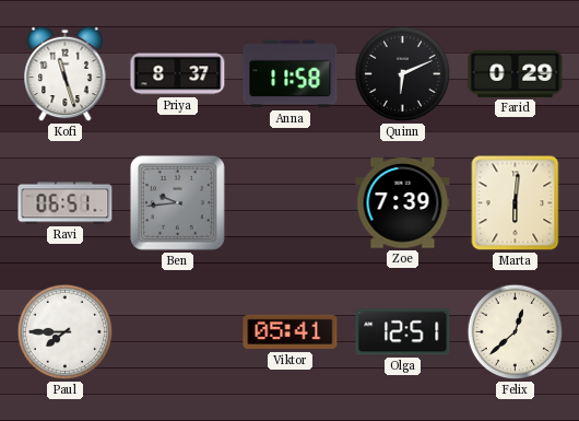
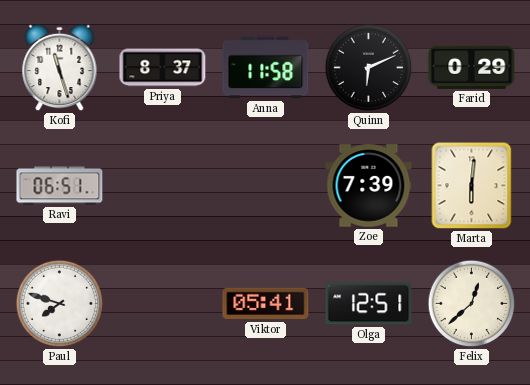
Ben: 9:44 -> none (177, 202)
Paul: 7:45 -> 7:48 (60, 304)
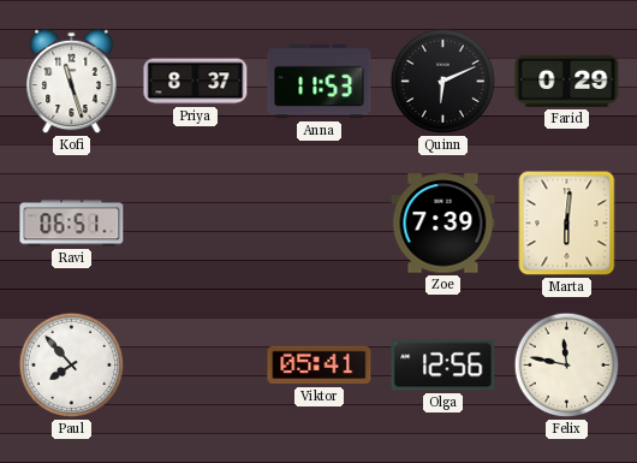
Anna: 11:58 -> 11:53 (320, 82)
Paul: 7:48 -> 7:53 (72, 366)
Olga: 12:51 -> 12:56 (443, 366)
Felix: 12:38 -> 11:47 (567, 366)
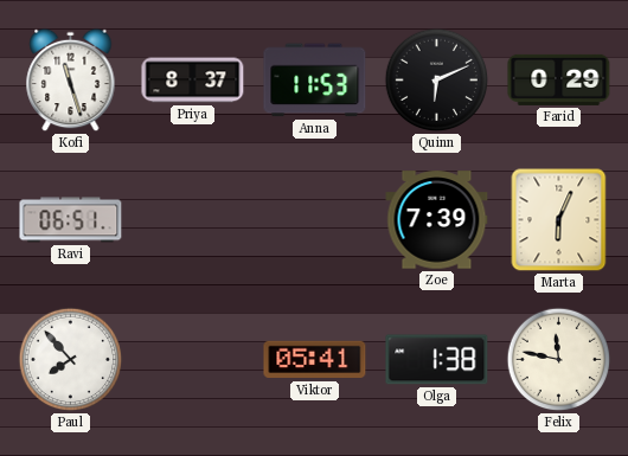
Marta: 6:01 -> 6:04 (559, 220)
Olga: 12:56 -> 1:38 (437, 360)
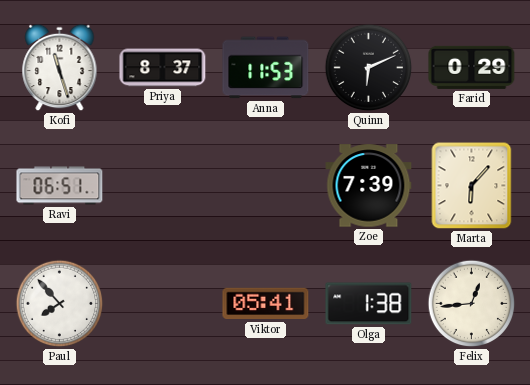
Marta: 6:04 -> 6:07 (472, 186)
Felix: 11:47 -> 12:44 (472, 304)
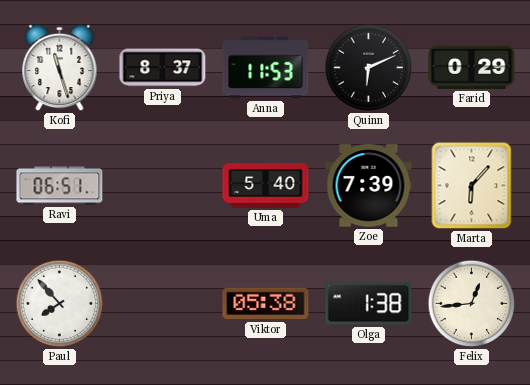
Uma: none -> 5:40 (266, 186)
Viktor: 05:41 -> 05:38 (266, 304)
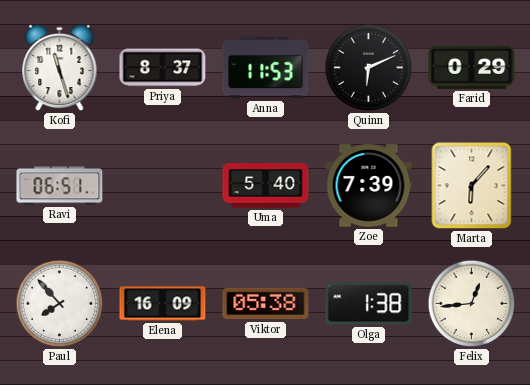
Elena: none -> 16:09 (163, 304)
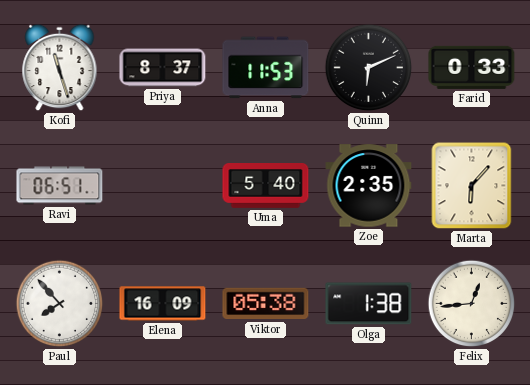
Farid: 0:29 -> 0:33 (472, 67)
Zoe: 7:39 -> 2:35 (369, 186)
